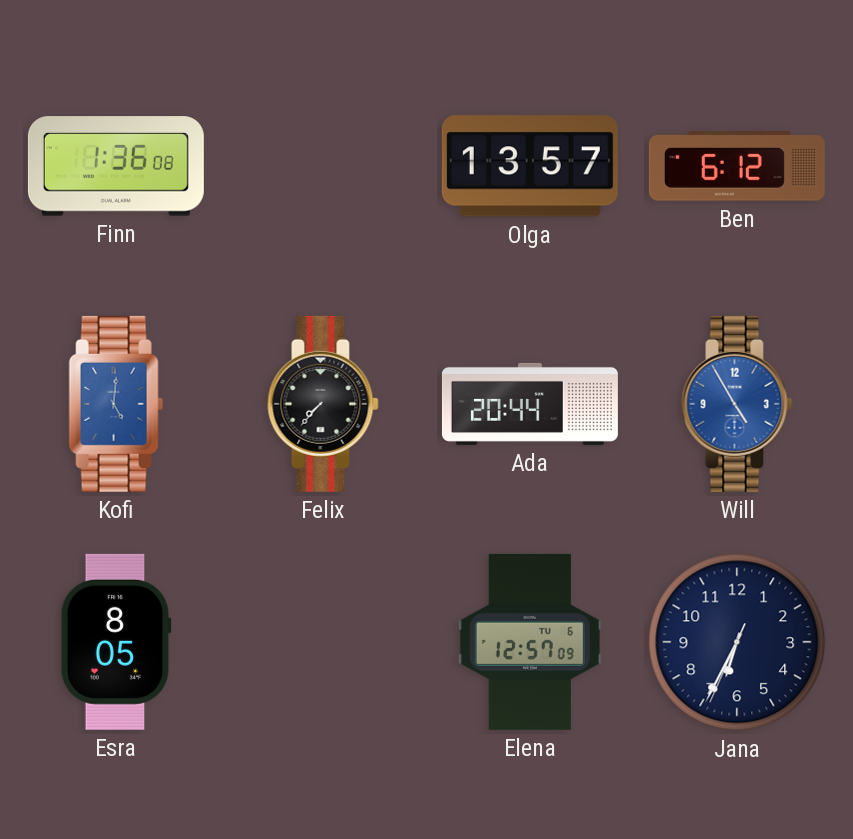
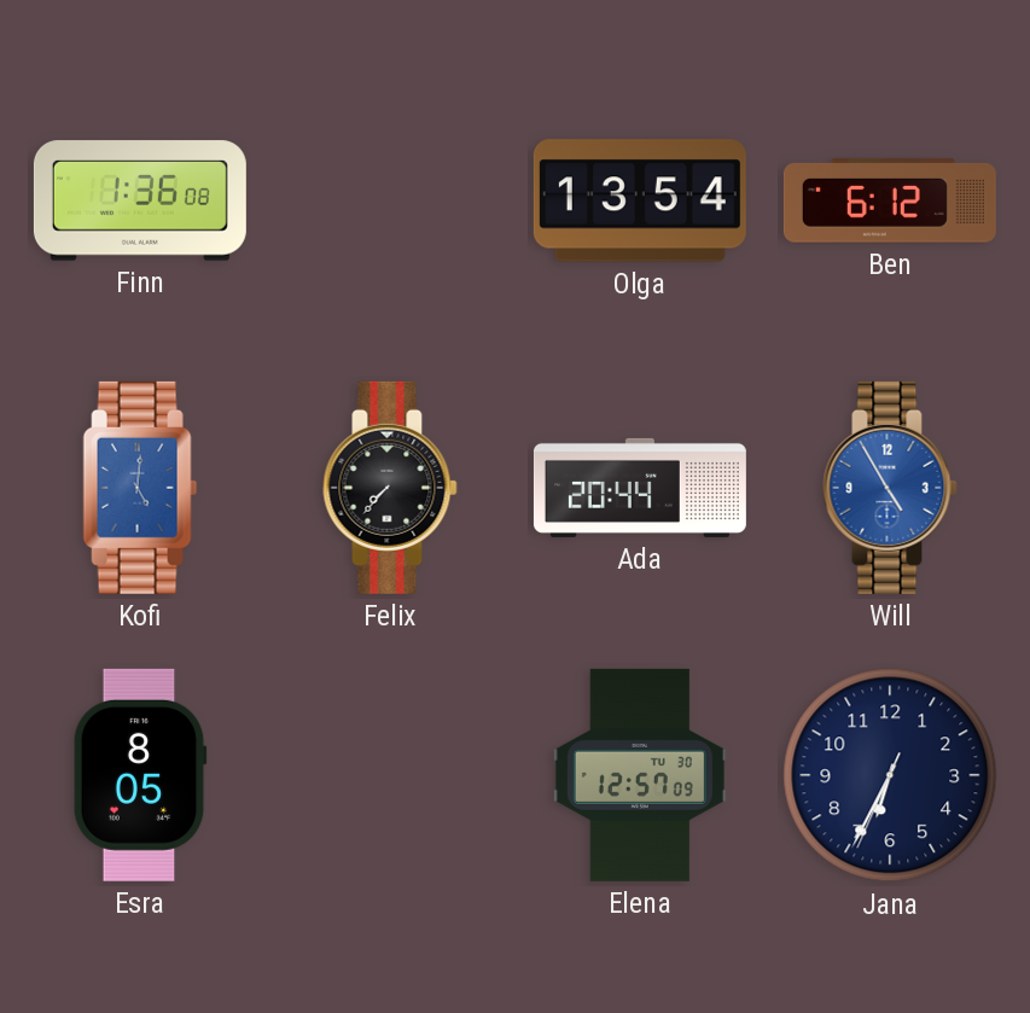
Olga: 13:57 -> 13:54 (640, 200)
Elena date: TU 6 -> TU 30 (640, 775)
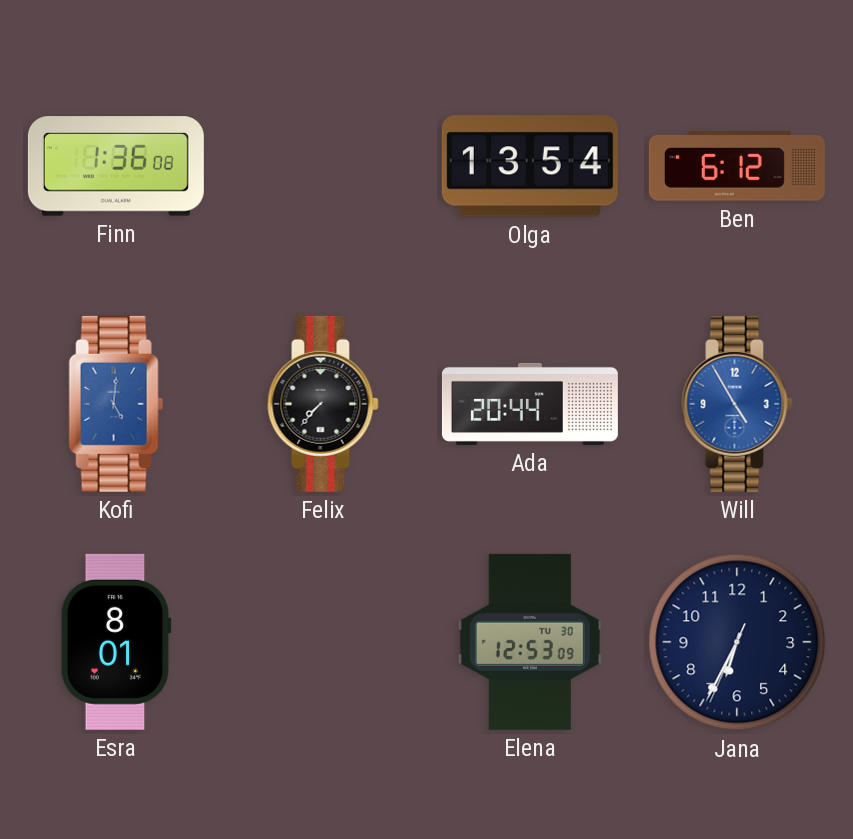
Esra: 8:05 -> 8:01 (116, 642)
Elena: 12:57 -> 12:53 (530, 642)
